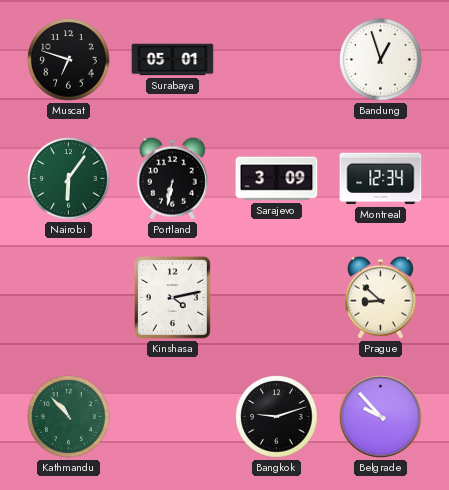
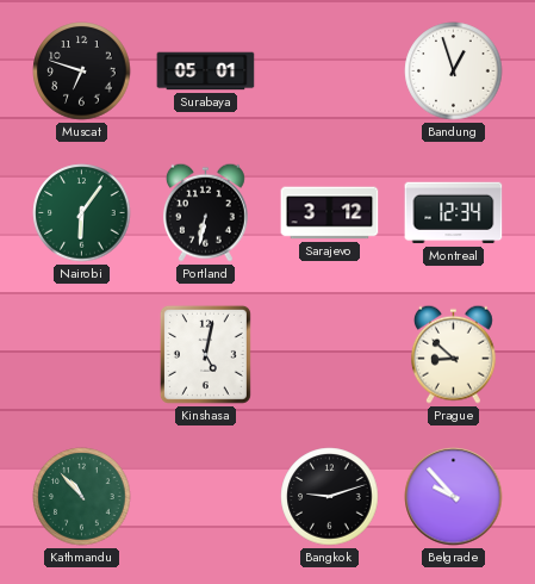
Sarajevo: 3:09 -> 3:12 (330, 213)
Kinshasa: 4:13 -> 5:02 (205, 354)
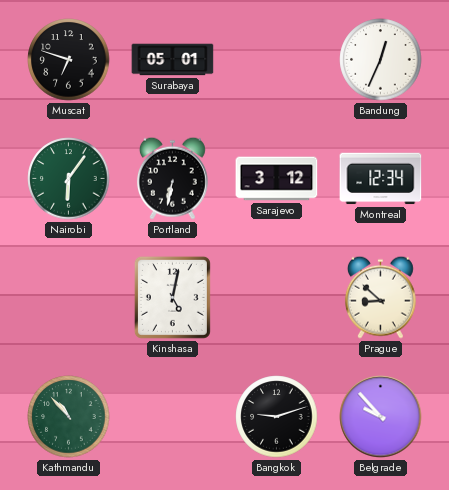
Bandung: 12:57 -> 12:34 (381, 60)
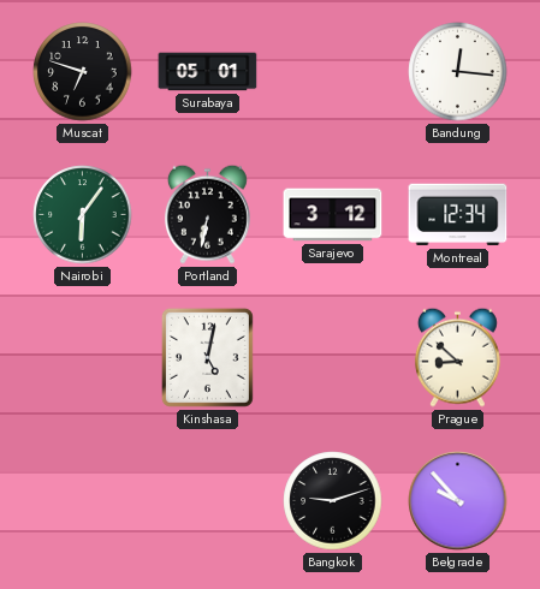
Bandung: 12:34 -> 12:16 (458, 72)
Kathmandu: 10:53 -> none (69, 417)
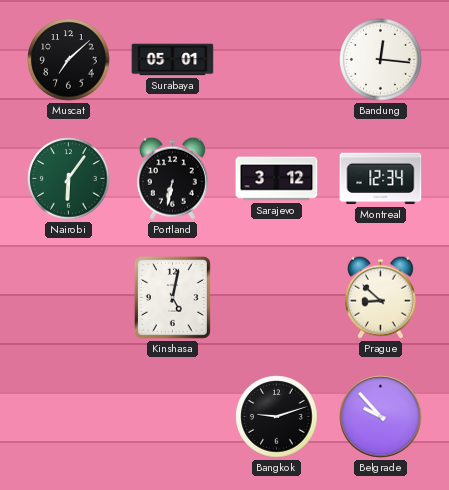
Muscat: 6:48 -> 7:08 (69, 60)
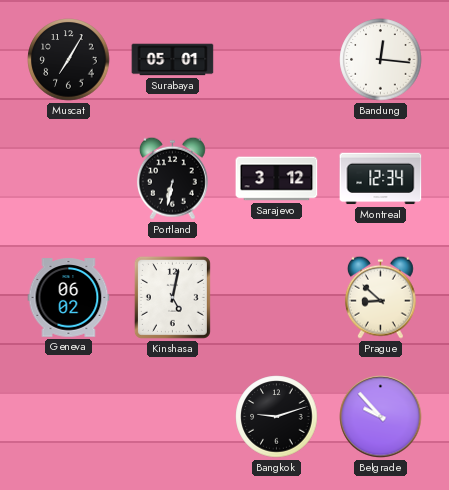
Muscat: 7:08 -> 7:05 (69, 60)
Nairobi: 6:06 -> none (69, 179)
Geneva: none -> 06:02 (69, 298)
